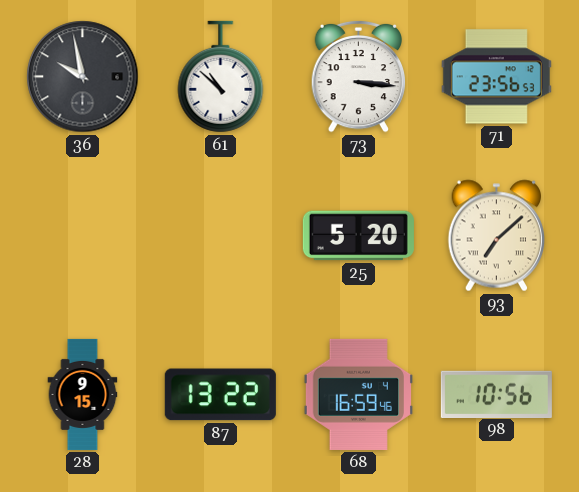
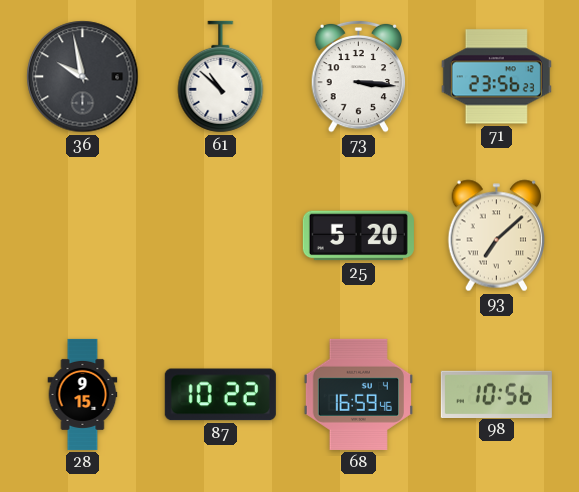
71: 23:56:53 -> 23:56:23 (496, 77)
87: 13:22 -> 10:22 (220, 395)
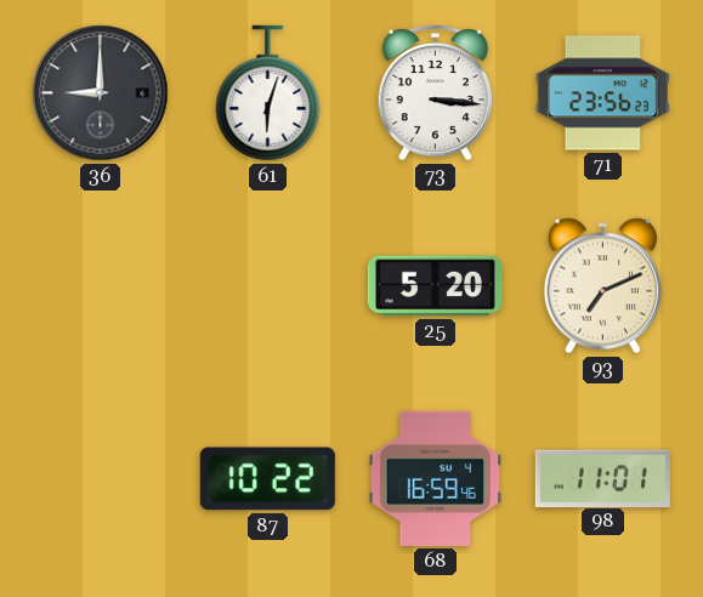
36: 9:58 -> 9:00 (101, 93)
61: 10:52 -> 6:03 (268, 93)
93: 7:08 -> 7:11 (602, 286)
28: 9:15 -> none (83, 394)
98: 10:56 -> 11:01 (602, 478)
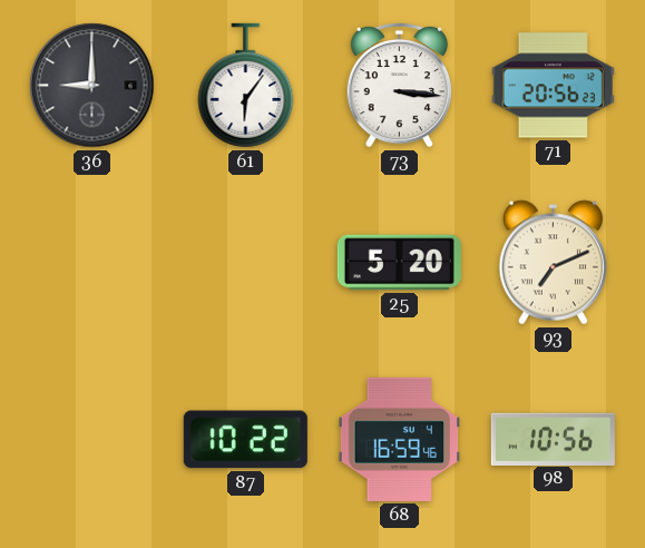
61: 6:03 -> 6:06 (246, 86)
71: 23:56 -> 20:56 (553, 86)
98: 11:01 -> 10:56 (553, 439)
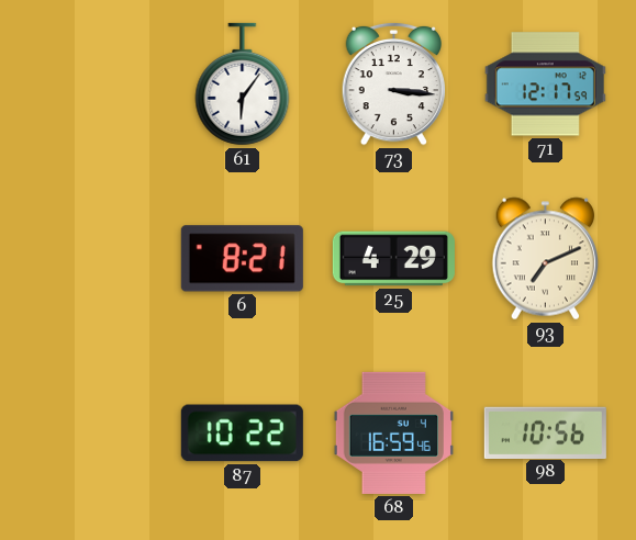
36: 9:00 -> none (92, 86)
71: 20:56 -> 12:17 (545, 85)
6: none -> 8:21 (242, 259)
25: 5:20 -> 4:29 (393, 259)
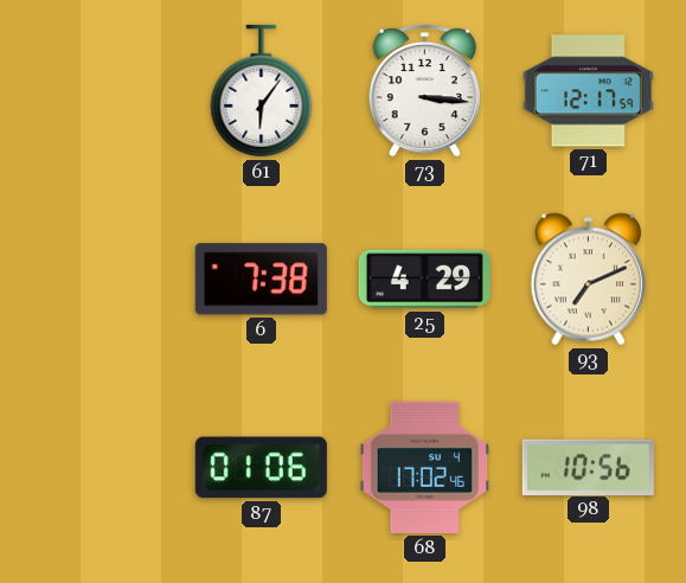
6: 8:21 -> 7:38 (261, 280)
87: 10:22 -> 01:06 (261, 468)
68: 16:59 -> 17:02 (424, 467)
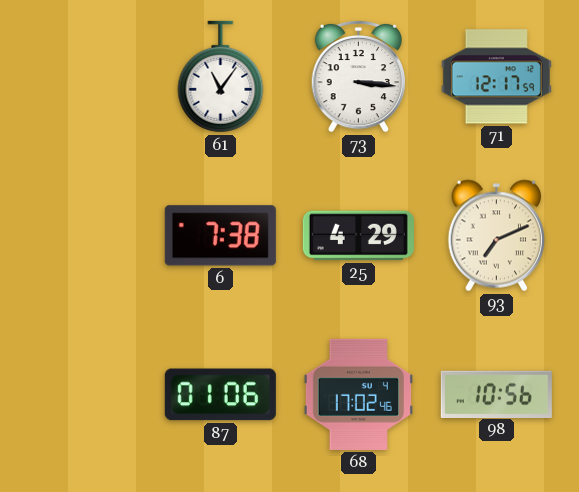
61: 6:06 -> 11:06 (221, 77)
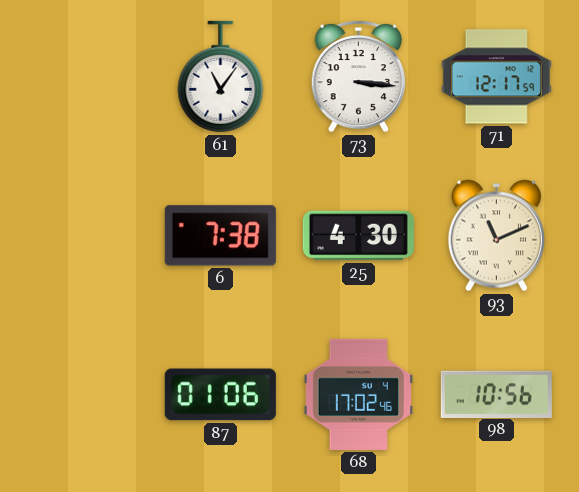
25: 4:29 -> 4:30 (358, 236)
93: 7:11 -> 11:11 (496, 236)
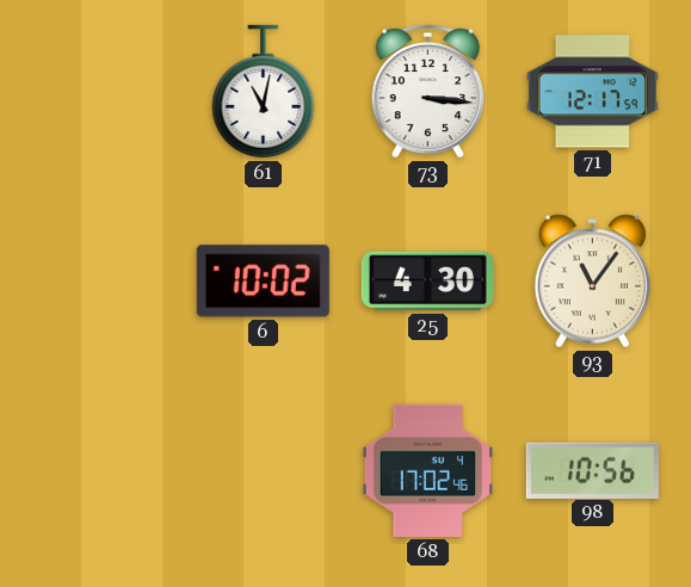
61: 11:06 -> 11:02 (264, 92)
6: 7:38 -> 10:02 (263, 282)
93: 11:11 -> 11:06 (592, 282)
87: 01:06 -> none (220, 395)
